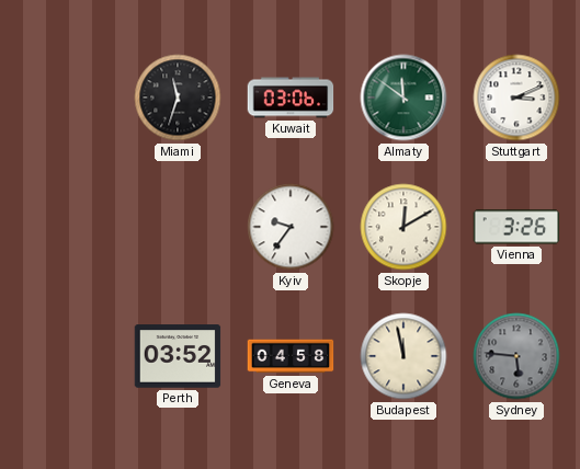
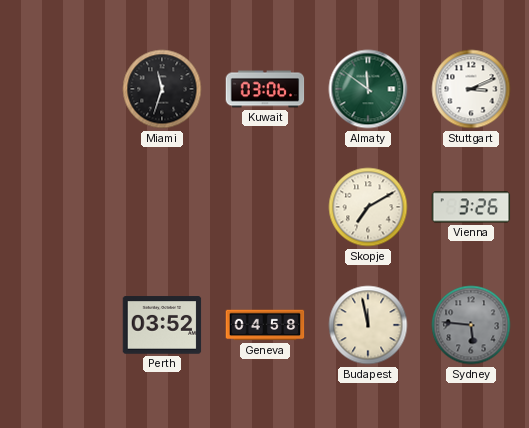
Kyiv: 9:36 -> none (291, 227)
Skopje: 12:10 -> 7:10 (368, 207)
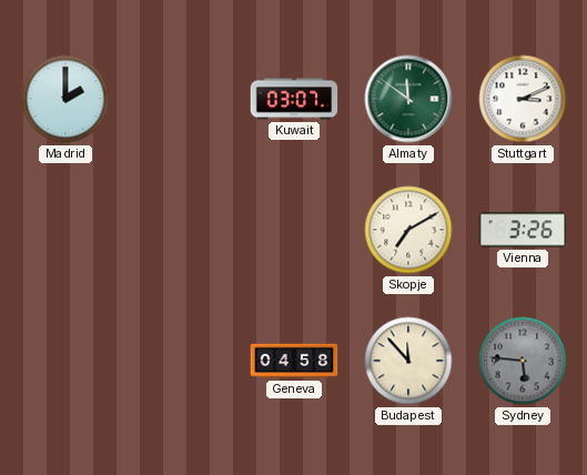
Madrid: none -> 2:00 (65, 99)
Miami: 11:33 -> none (162, 89)
Kuwait: 03:06 -> 03:07 (294, 99)
Perth: 03:52 -> none (162, 325)
Budapest: 11:58 -> 11:53 (408, 361)
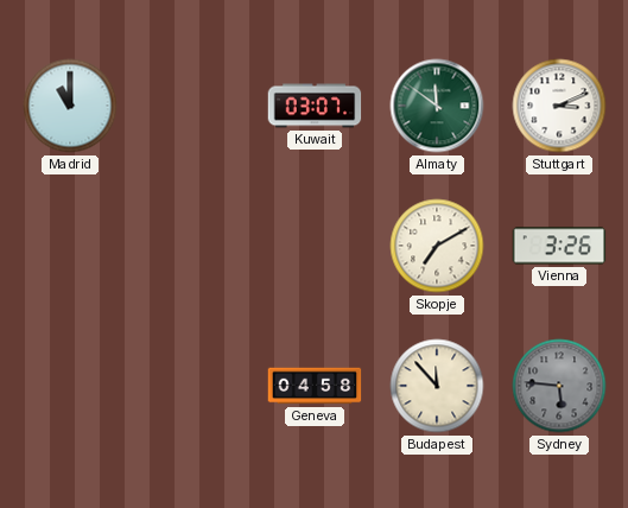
Madrid: 2:00 -> 11:00 (70, 106)
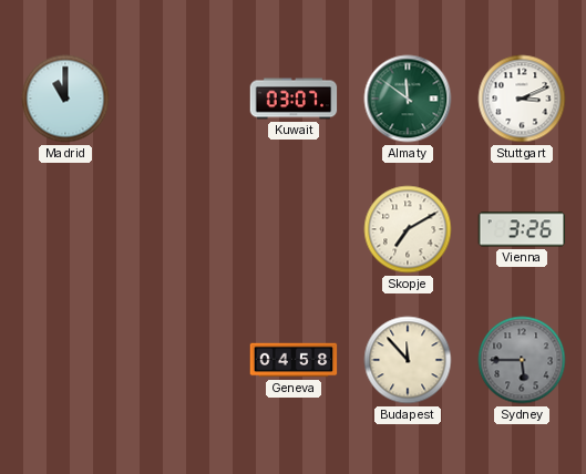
Sydney: 5:46 -> 5:45 (522, 360)
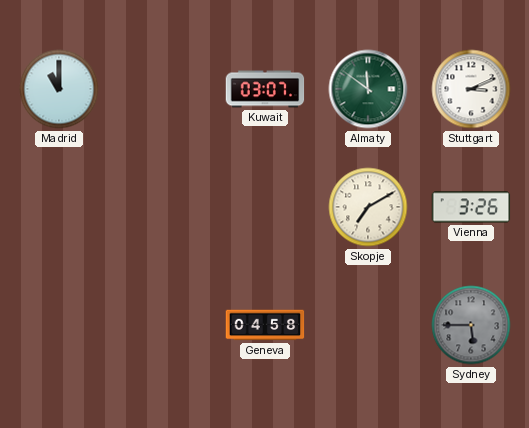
Budapest: 11:53 -> none (408, 360)
